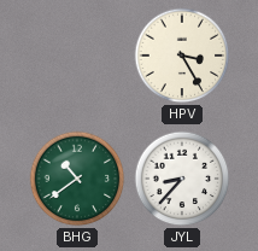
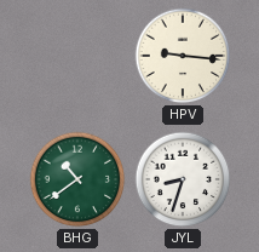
HPV: 3:25 -> 9:16 (183, 56)
JYL: 8:37 -> 8:33 (183, 179)
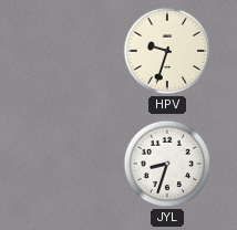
HPV: 9:16 -> 9:33 (167, 51)
BHG: 10:39 -> none (77, 179)
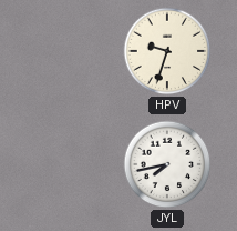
JYL: 8:33 -> 7:43 (167, 164)
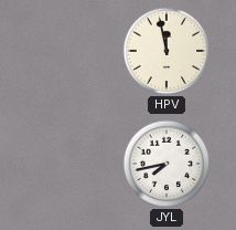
HPV: 9:33 -> 11:58 (167, 51)
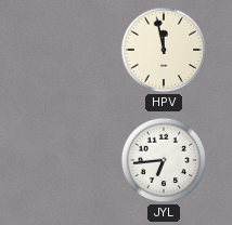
JYL: 7:43 -> 6:44 (164, 160)
